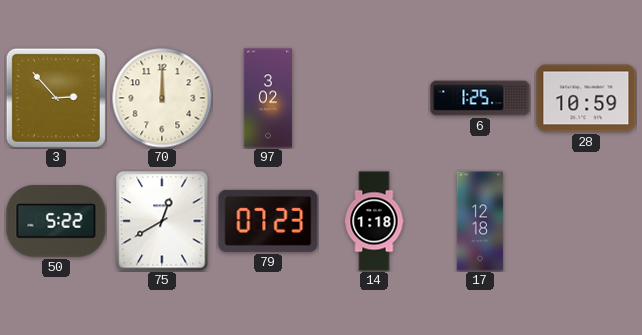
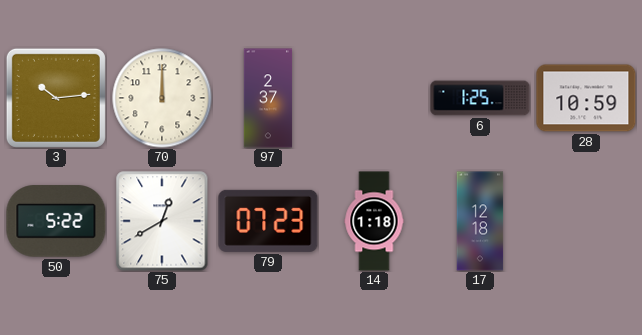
3: 2:53 -> 10:14 (56, 98)
97: 3:02 -> 2:37 (268, 98)
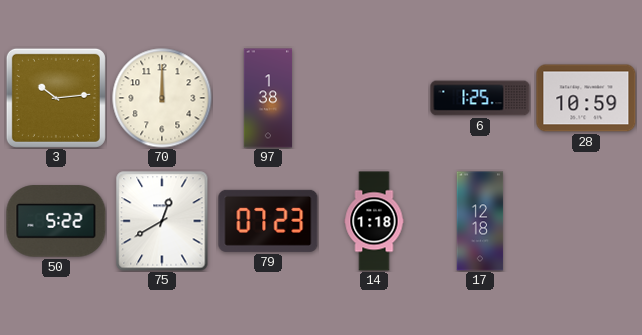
97: 2:37 -> 1:38 (268, 98)
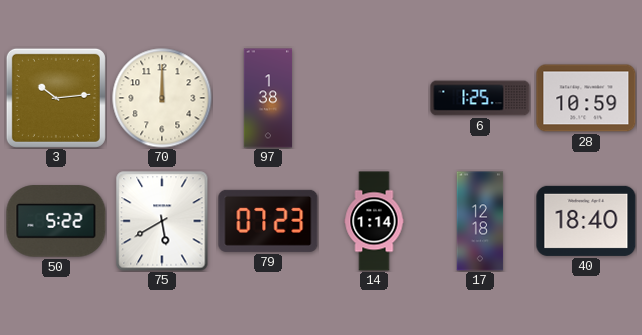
75: 12:40 -> 5:40 (162, 221)
14: 1:18 -> 1:14 (374, 221)
40: none -> 18:40 (586, 221)
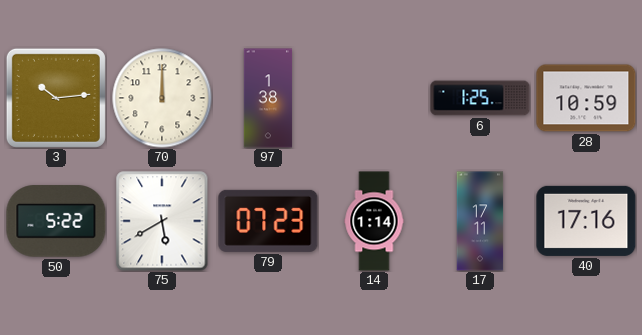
17: 12:18 -> 17:11 (480, 221)
40: 18:40 -> 17:16 (586, 221)
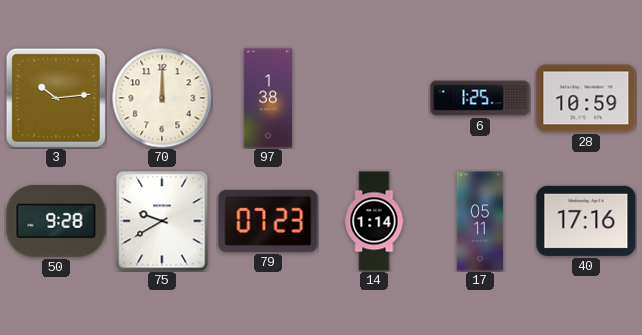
50: 5:22 -> 9:28 (56, 221)
75: 5:40 -> 9:40 (162, 221)
17: 17:11 -> 05:11 (480, 221)
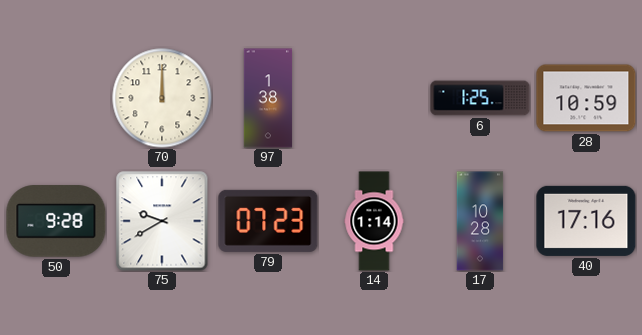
3: 10:14 -> none (56, 98)
17: 05:11 -> 10:28 (480, 221)
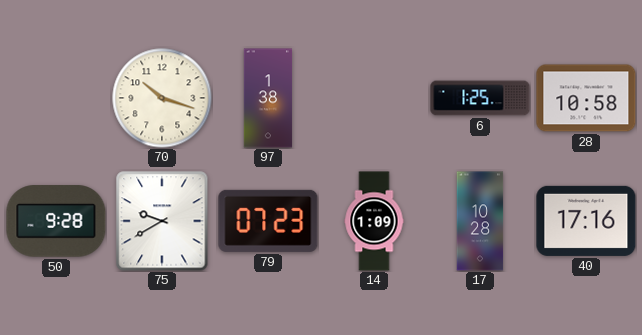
70: 12:00 -> 10:18 (162, 98)
28: 10:59 -> 10:58 (586, 98)
14: 1:14 -> 1:09 (374, 221)
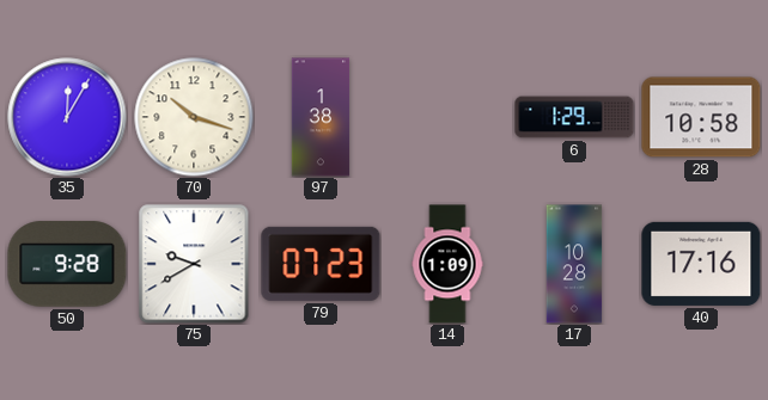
35: none -> 12:05 (67, 117)
6: 1:25 -> 1:29 (574, 117)
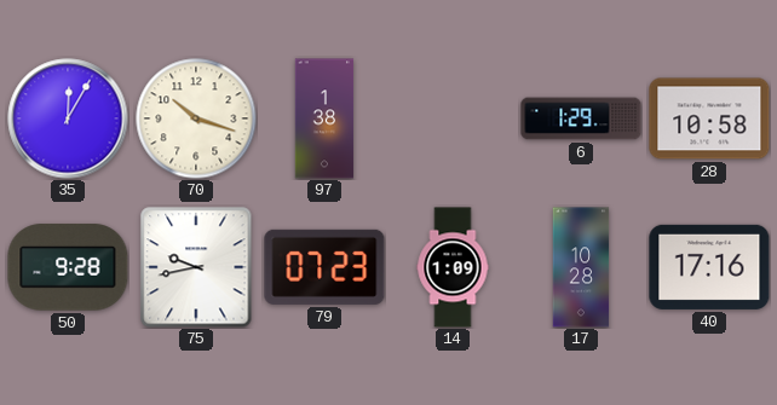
75: 9:40 -> 9:43 (196, 267)
